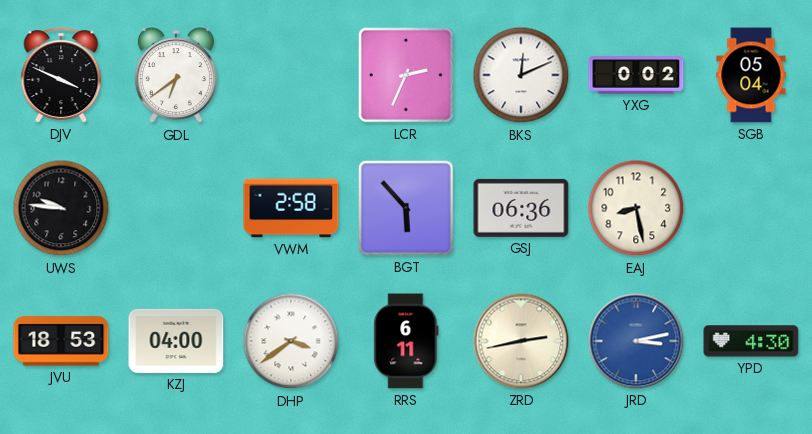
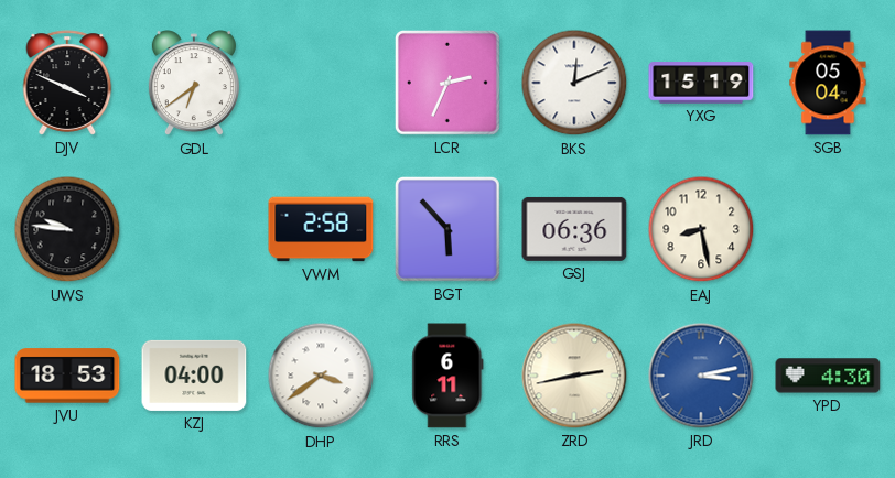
YXG: 0:02 -> 15:19 (701, 83)
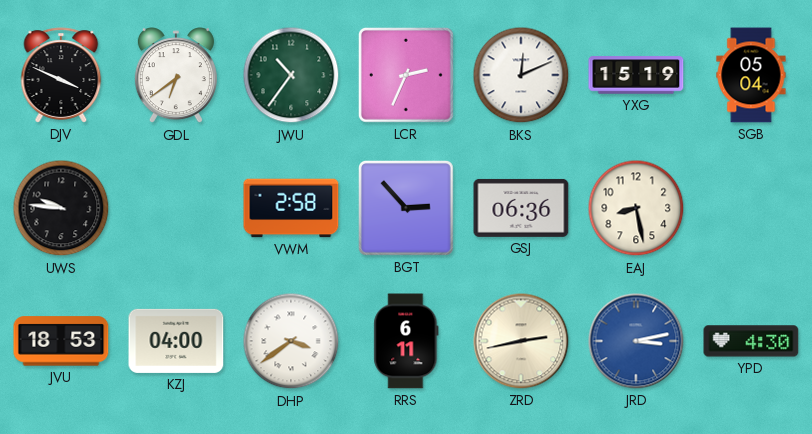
JWU: none -> 10:36 (291, 75)
BGT: 5:53 -> 2:53 (407, 209)
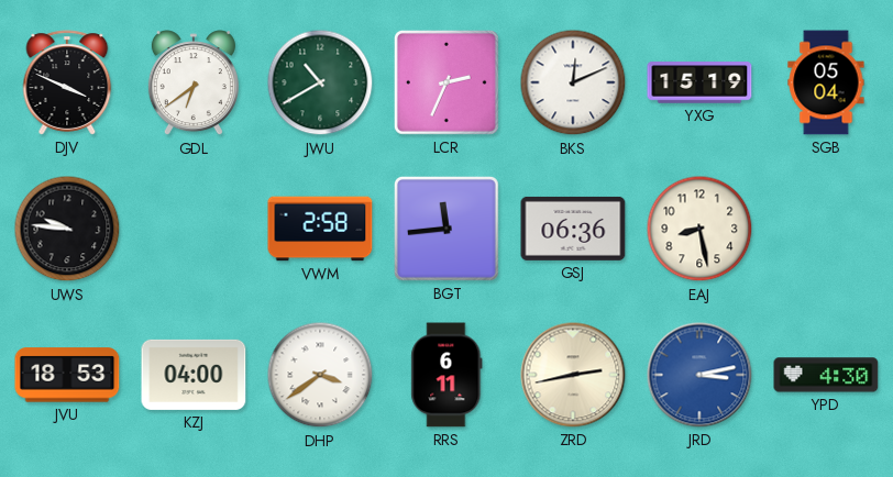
JWU: 10:36 -> 10:40 (320, 82)
BGT: 2:53 -> 11:44 (448, 230)
